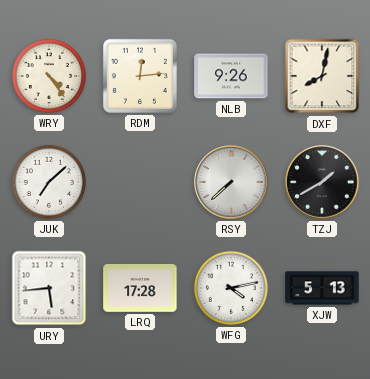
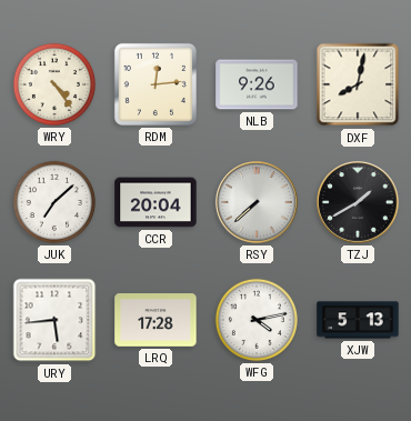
CCR: none -> 20:04 (156, 202)
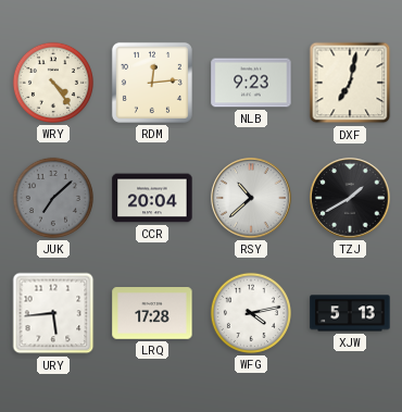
NLB: 9:26 -> 9:23 (251, 83)
DXF: 8:02 -> 7:02 (350, 83)
JUK dial: white -> grey (53, 198)
RSY: 7:38 -> 10:38 (251, 198)
